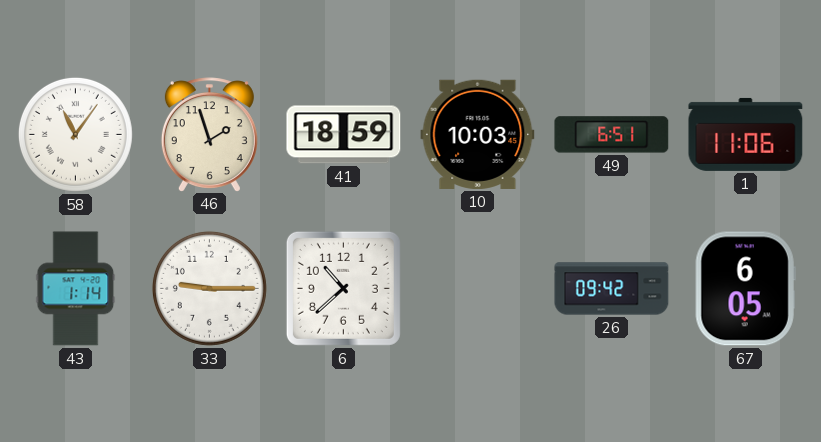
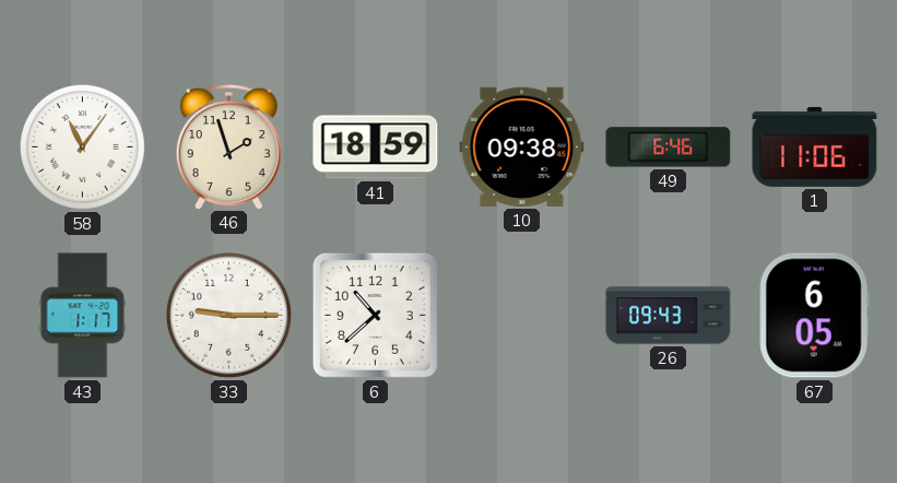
10: 10:03 -> 09:38 (522, 146)
49: 6:51 -> 6:46 (669, 148)
43: 1:14 -> 1:17 (83, 316)
26: 09:42 -> 09:43 (669, 316)
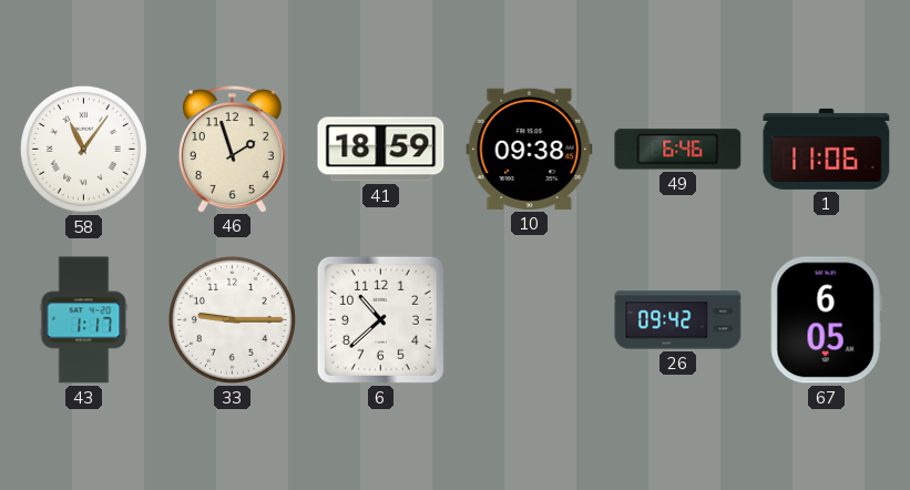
26: 09:43 -> 09:42 (678, 320)
